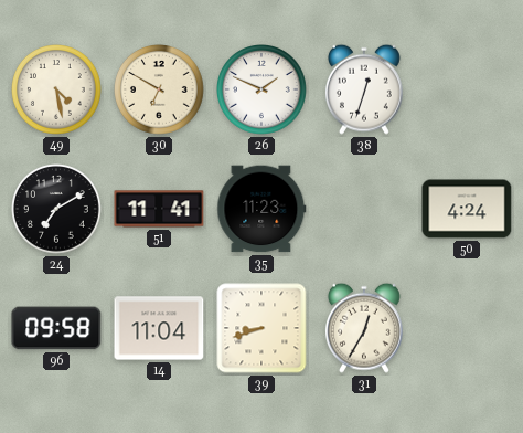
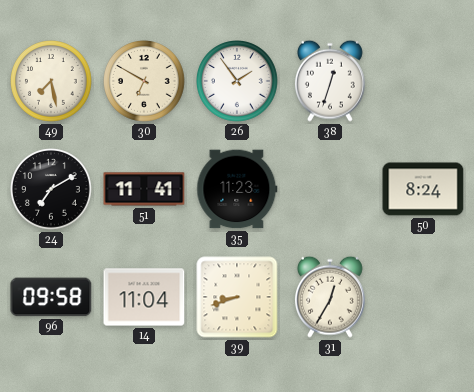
49: 4:28 -> 7:28 (52, 82)
26: 1:49 -> 1:54 (238, 82)
50: 4:24 -> 8:24 (423, 189)
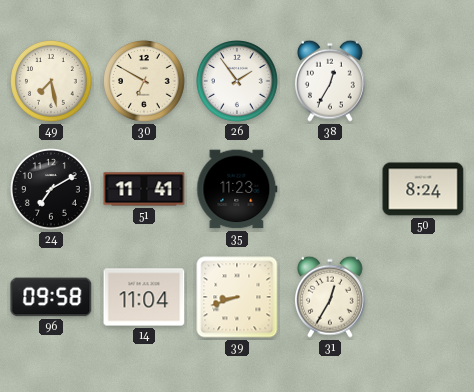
38: 12:33 -> 12:35 (330, 81)
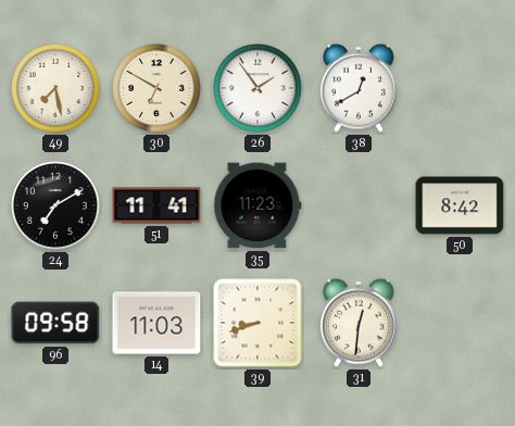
38: 12:35 -> 12:40 (359, 88)
50: 8:24 -> 8:42 (460, 205)
14: 11:04 -> 11:03 (156, 323)
31: 12:35 -> 12:31 (359, 323)
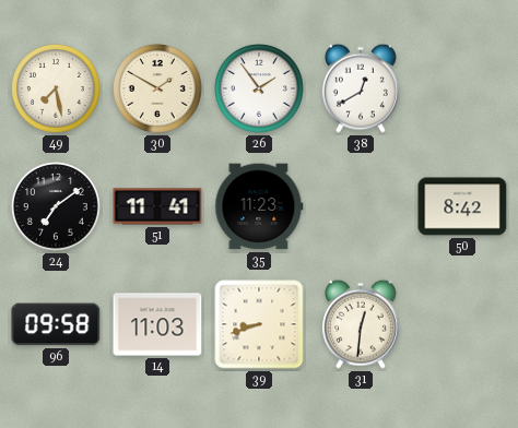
30: 6:50 -> 1:50 (158, 90)
24: 7:10 -> 7:09 (57, 207)
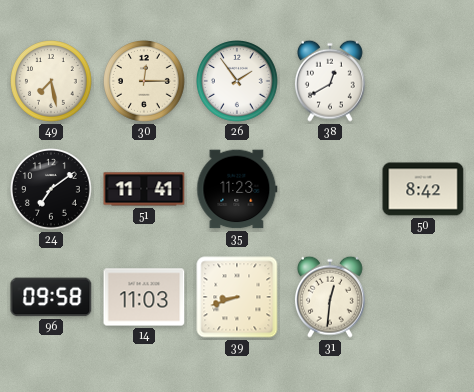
30: 1:50 -> 12:15 (145, 82)
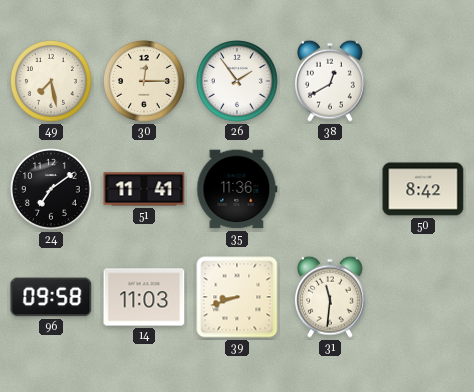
35: 11:23 -> 11:36 (237, 189)
31: 12:31 -> 11:31 (330, 297)
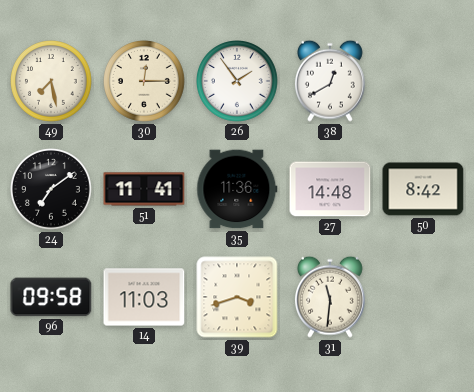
27: none -> 14:48 (330, 189)
39: 8:42 -> 3:42 (237, 297)
